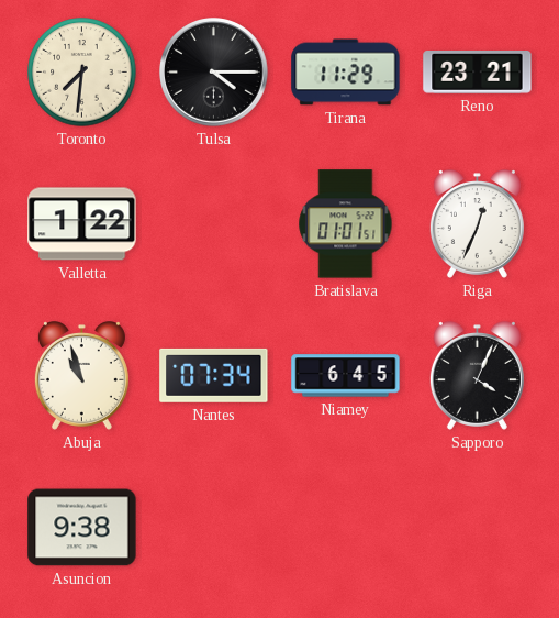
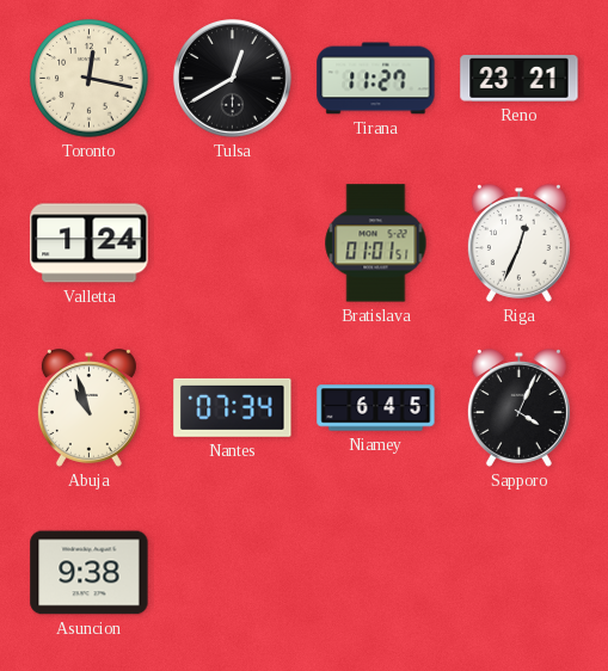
Toronto: 7:31 -> 12:17 (90, 79)
Tulsa: 4:15 -> 12:40 (233, 79)
Tirana: 11:29 -> 11:27 (376, 79)
Valletta: 1:22 -> 1:24 (90, 244)
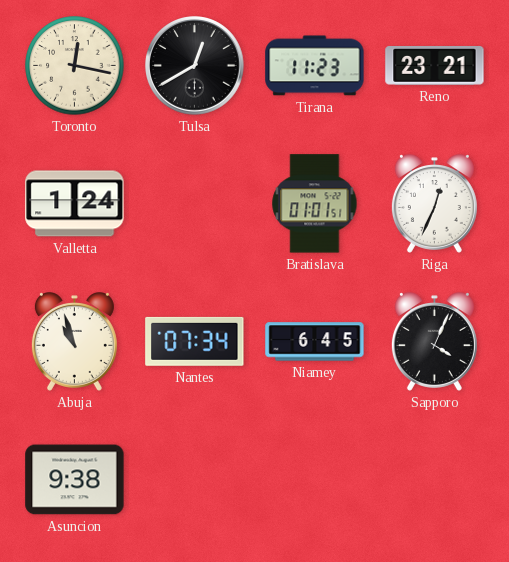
Tirana: 11:27 -> 11:23 (315, 66)
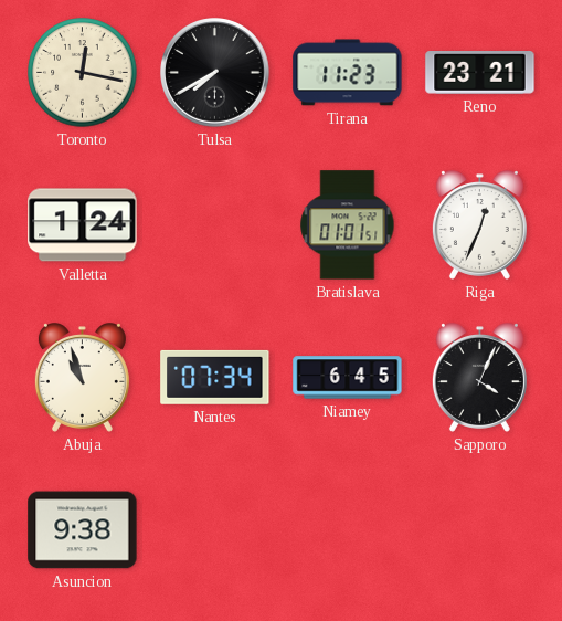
Tulsa: 12:40 -> 7:40 (215, 73)
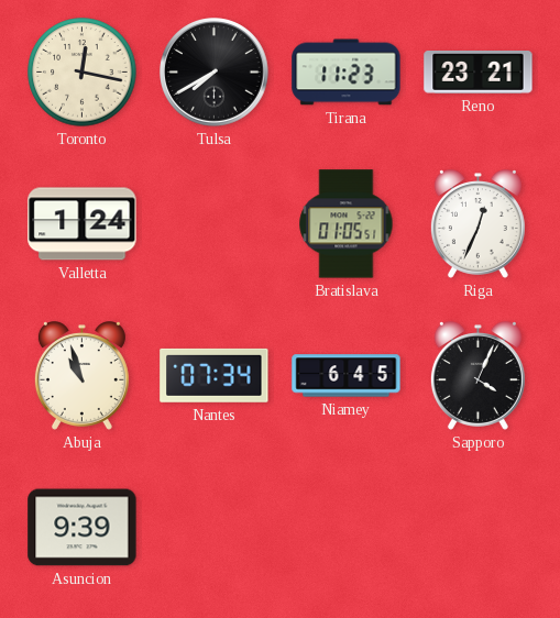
Bratislava: 01:01 -> 01:05 (347, 224)
Asuncion: 9:38 -> 9:39 (83, 528)
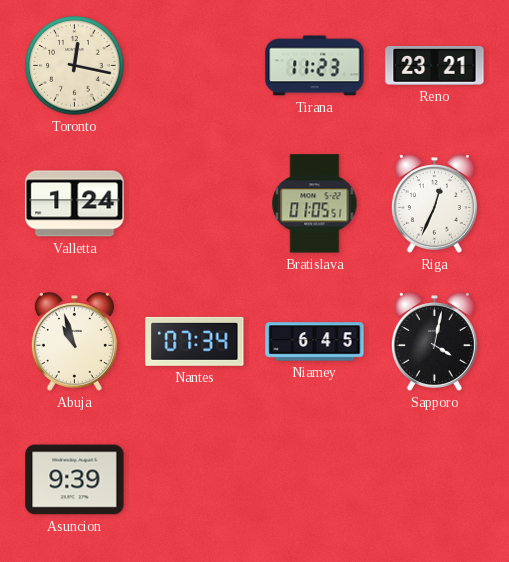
Tulsa: 7:40 -> none (215, 73)
Sapporo: 4:04 -> 4:02 (434, 342)
